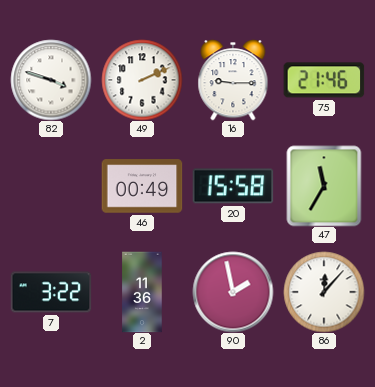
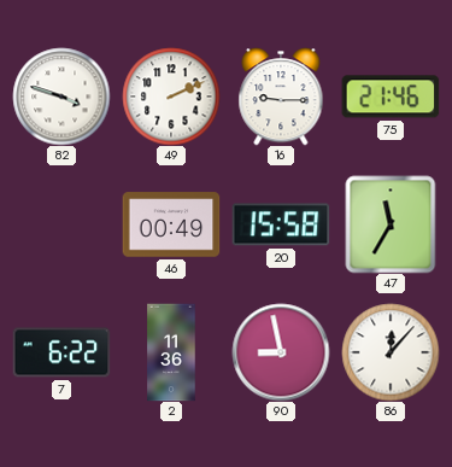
7: 3:22 -> 6:22 (61, 352)
90: 1:58 -> 8:58 (281, 352)
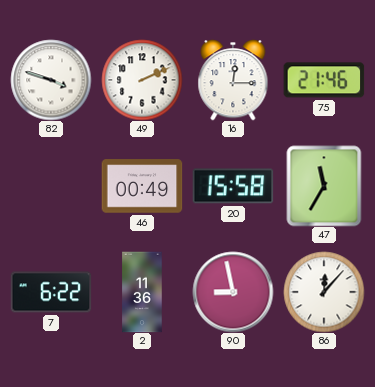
16: 9:15 -> 12:15 (233, 80)
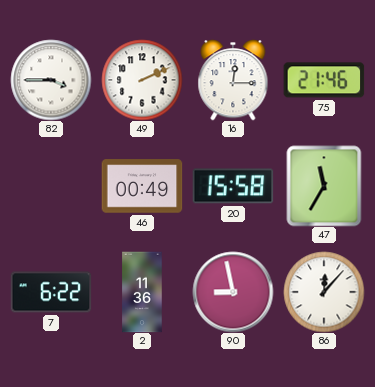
82: 3:48 -> 3:45 (51, 80)
